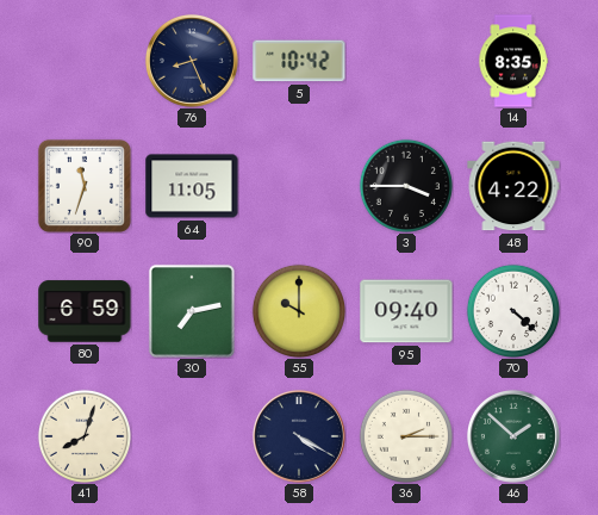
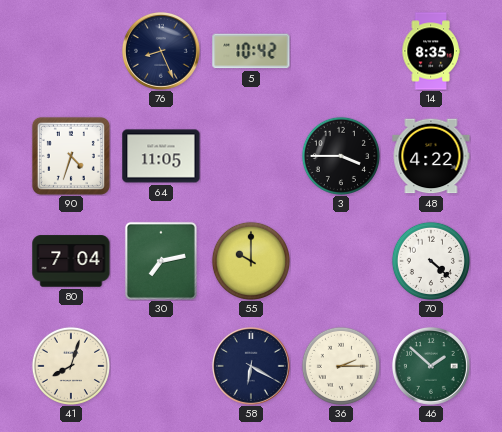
90: 11:33 -> 4:33 (71, 156)
80: 6:59 -> 7:04 (71, 261)
95: 09:40 -> none (406, 311)
58: 4:20 -> 6:20 (251, 366)
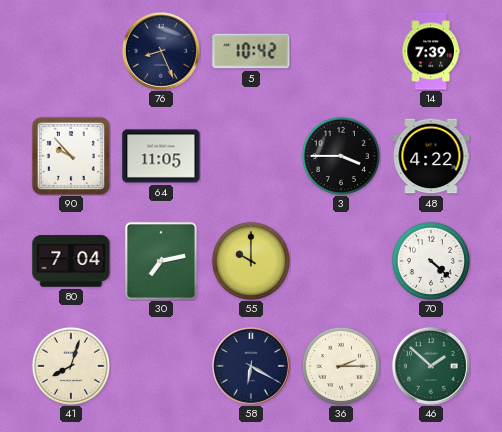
14: 8:35 -> 7:39 (431, 51)
90: 4:33 -> 9:53 (71, 156)
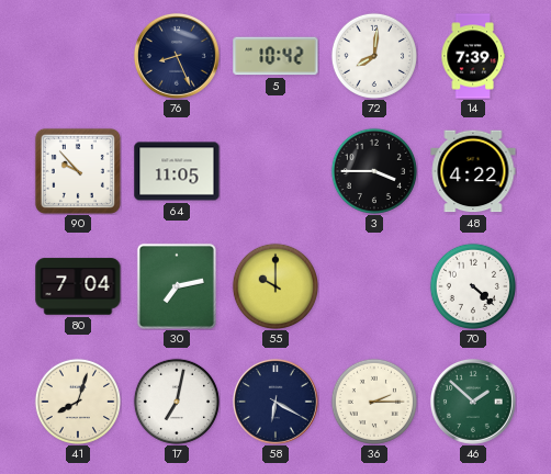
72: none -> 8:01 (374, 56)
17: none -> 7:02 (177, 402)
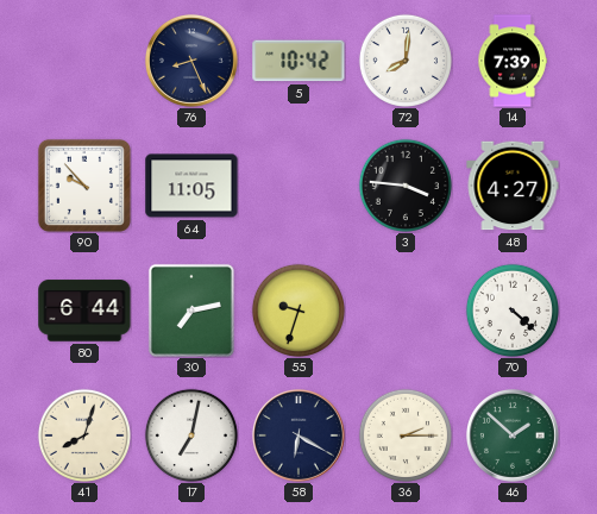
3: 3:45 -> 3:46 (406, 186)
48: 4:22 -> 4:27 (513, 186)
80: 7:04 -> 6:44 (84, 311)
55: 10:00 -> 9:33 (298, 311)
